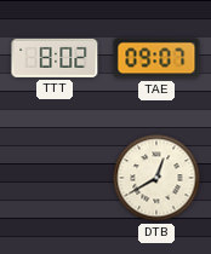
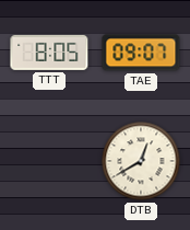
TTT: 8:02 -> 8:05 (49, 53)
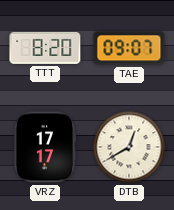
TTT: 8:05 -> 8:20 (45, 48)
VRZ: none -> 17:17 (45, 147)
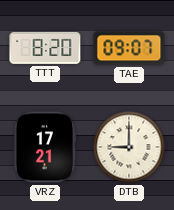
VRZ: 17:17 -> 17:21 (45, 147)
DTB: 12:40 -> 9:00 (129, 147)
